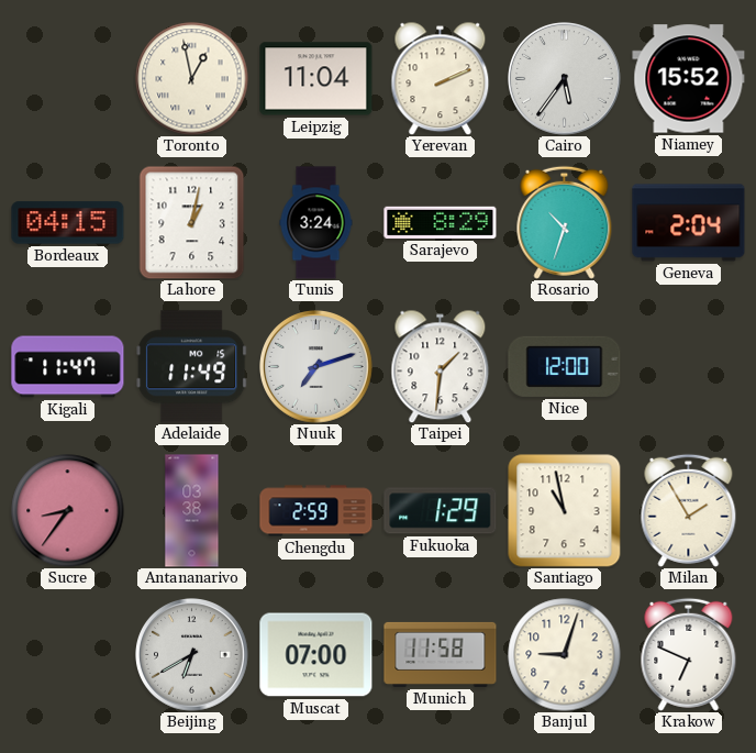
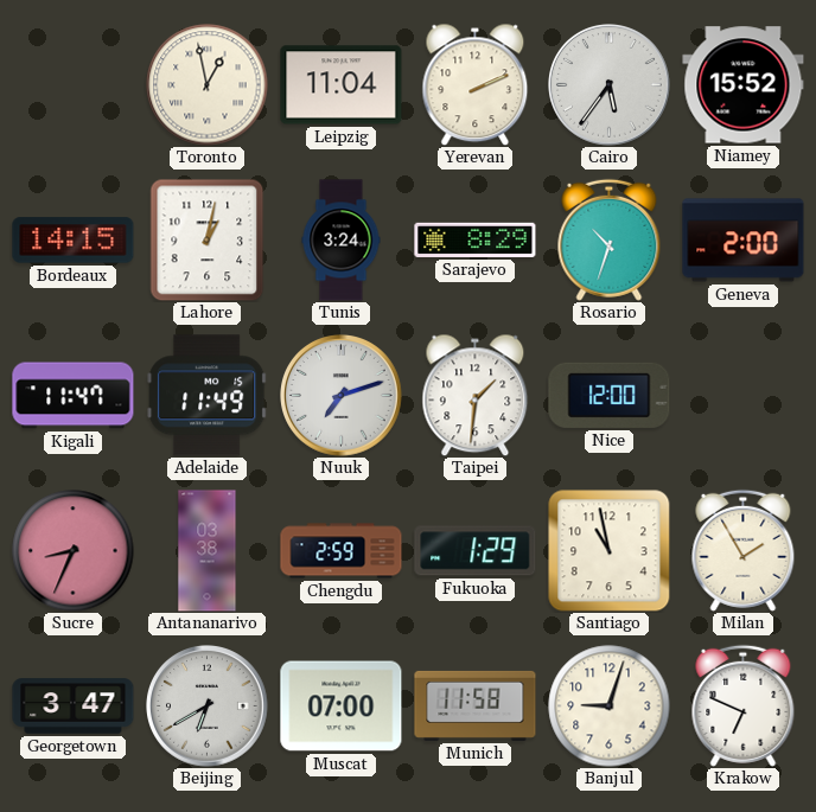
Bordeaux: 04:15 -> 14:15 (74, 241)
Geneva: 2:04 -> 2:00 (744, 241)
Sucre: 8:36 -> 8:34 (74, 551)
Georgetown: none -> 3:47 (74, 706)
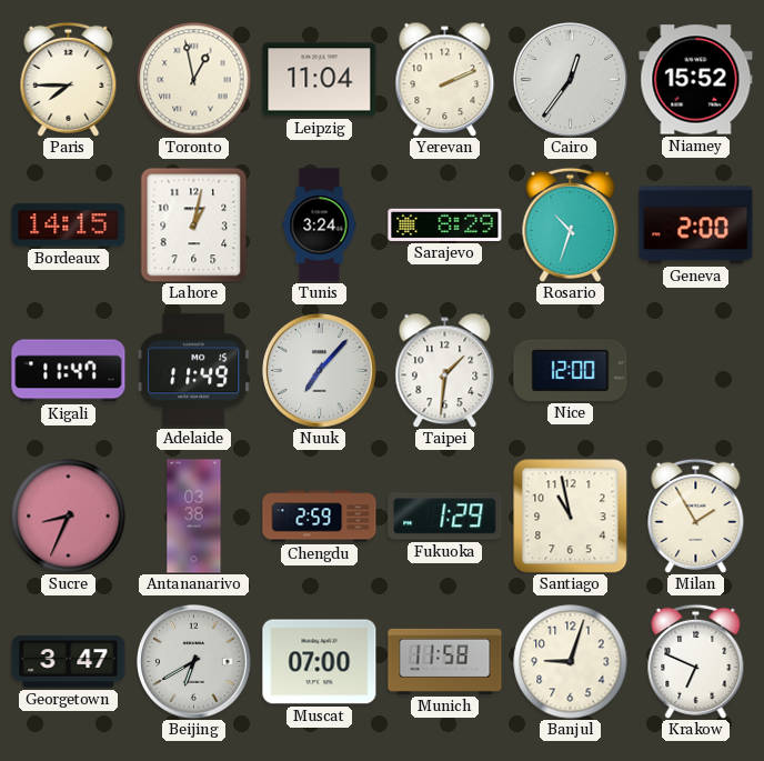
Paris: none -> 7:45 (69, 79)
Cairo: 5:36 -> 12:36 (571, 80)
Nuuk: 7:12 -> 7:07 (320, 371)
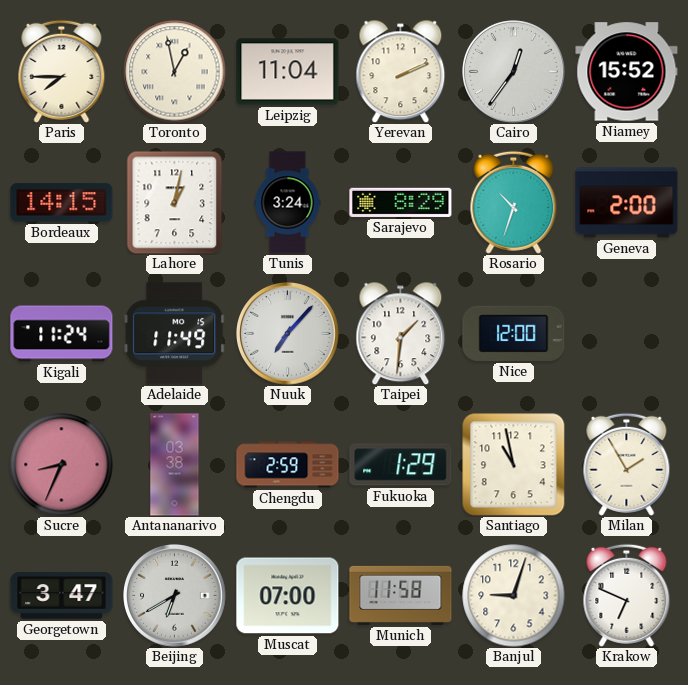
Kigali: 11:47 -> 11:24 (62, 334)
